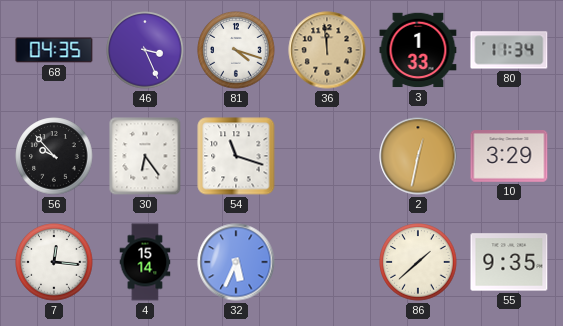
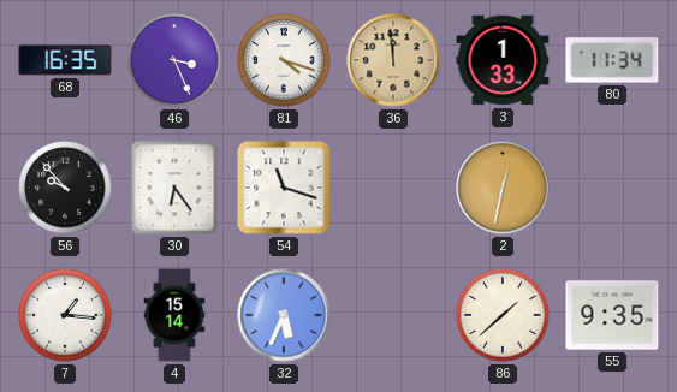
68: 04:35 -> 16:35 (65, 60)
10: 3:29 -> none (509, 157)
7: 12:16 -> 1:16 (65, 315)
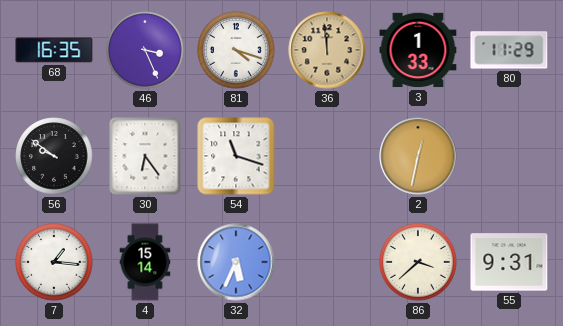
80: 11:34 -> 11:29 (509, 50)
56: 9:53 -> 9:51 (54, 156)
86: 1:38 -> 3:38 (418, 262)
55: 9:35 -> 9:31 (509, 262)
